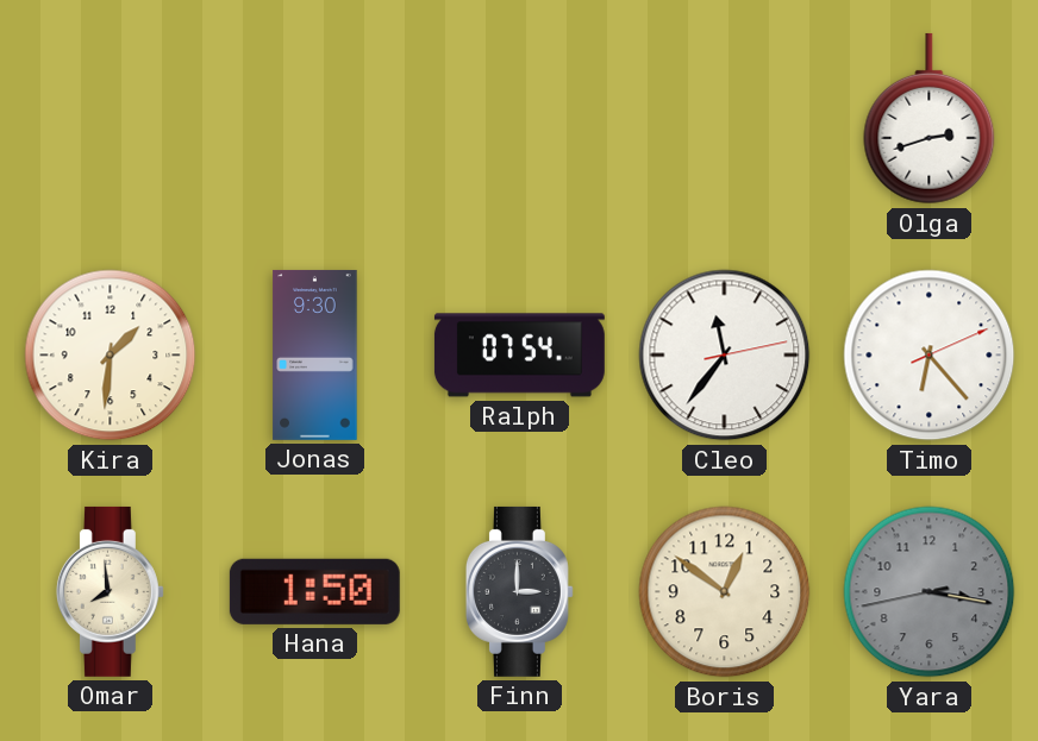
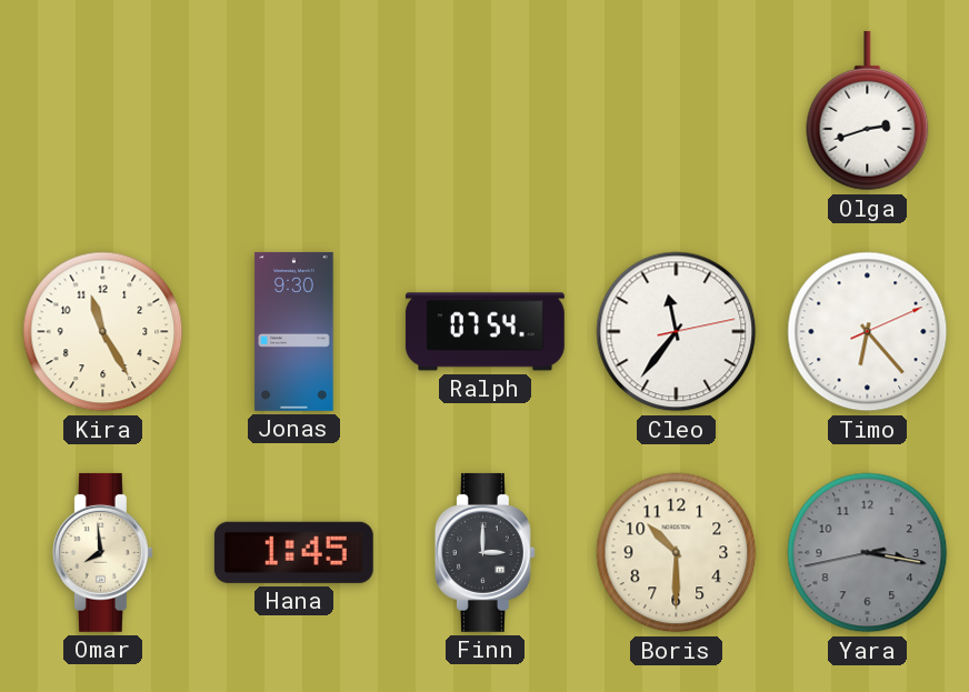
Kira: 1:31 -> 11:25 (103, 332)
Hana: 1:50 -> 1:45 (293, 552)
Boris: 12:51 -> 10:30 (677, 553)
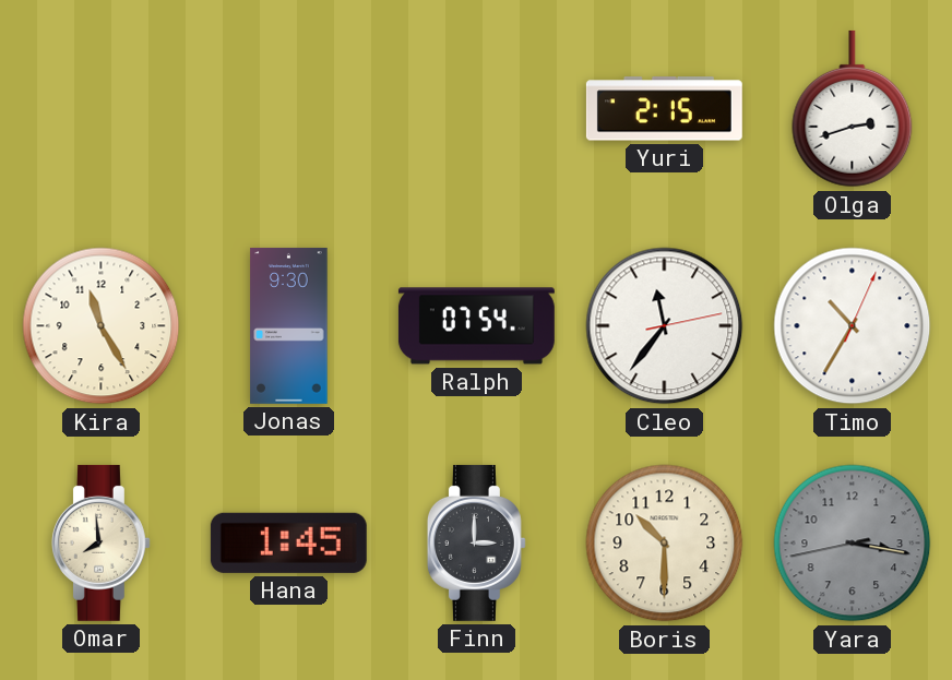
Yuri: none -> 2:15 (664, 109)
Timo: 6:23 -> 10:35 (853, 326)
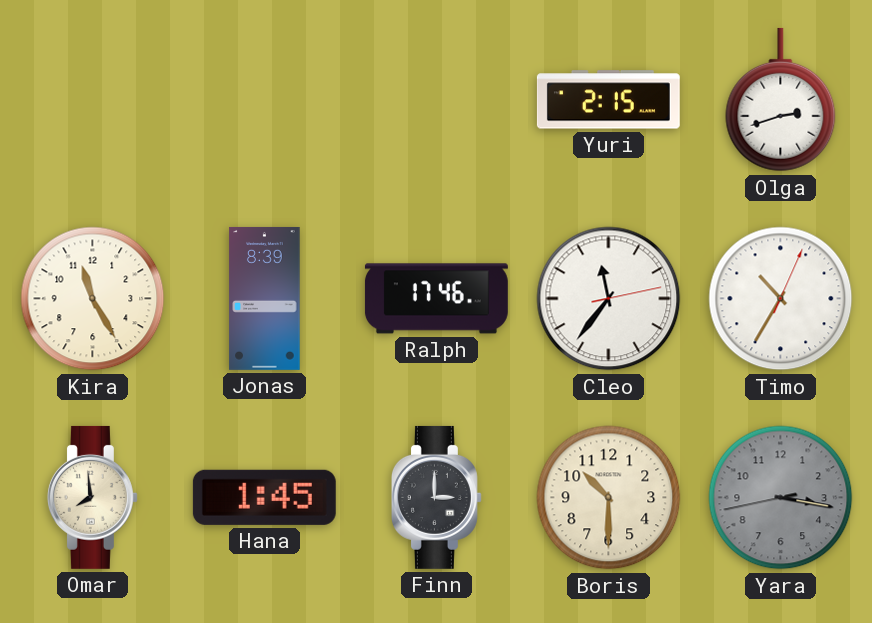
Jonas: 9:30 -> 8:39 (265, 298)
Ralph: 07:54 -> 17:46 (436, 299)
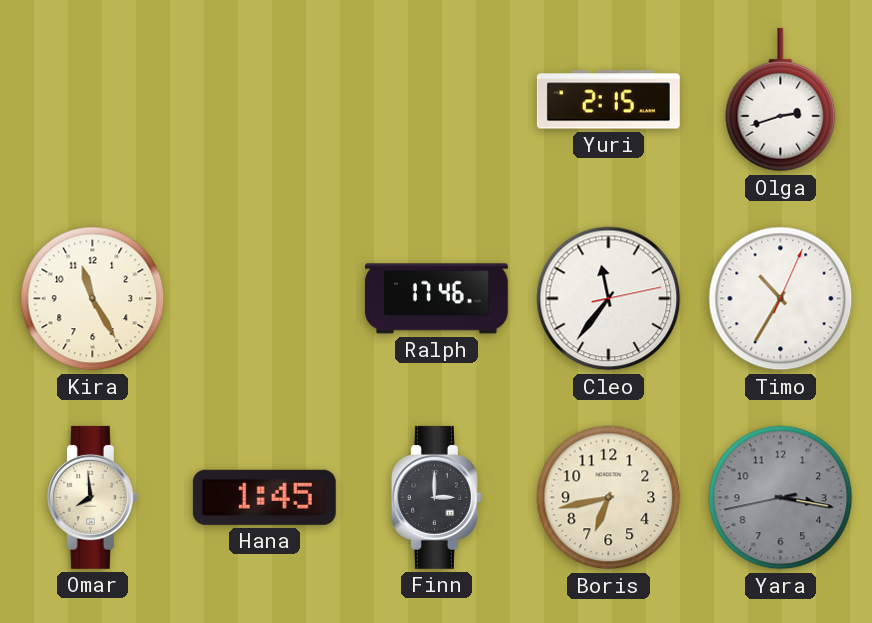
Jonas: 8:39 -> none (265, 298)
Boris: 10:30 -> 6:43 (609, 498)
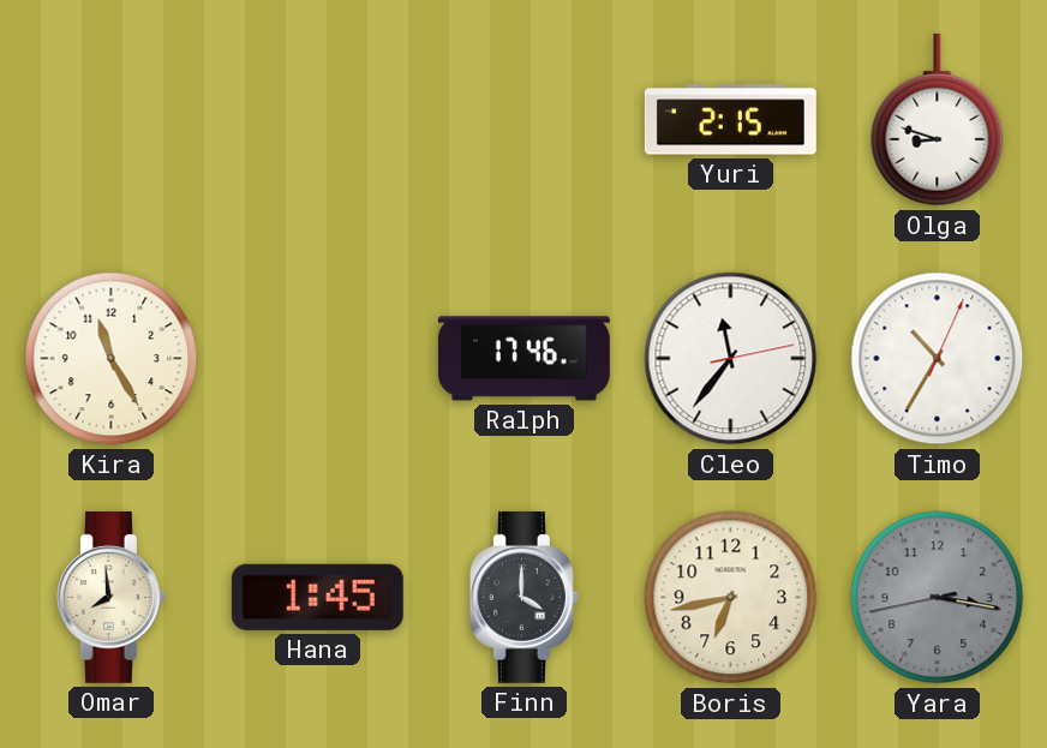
Olga: 2:42 -> 8:48 (938, 120)
Finn: 3:00 -> 4:00 (523, 597)
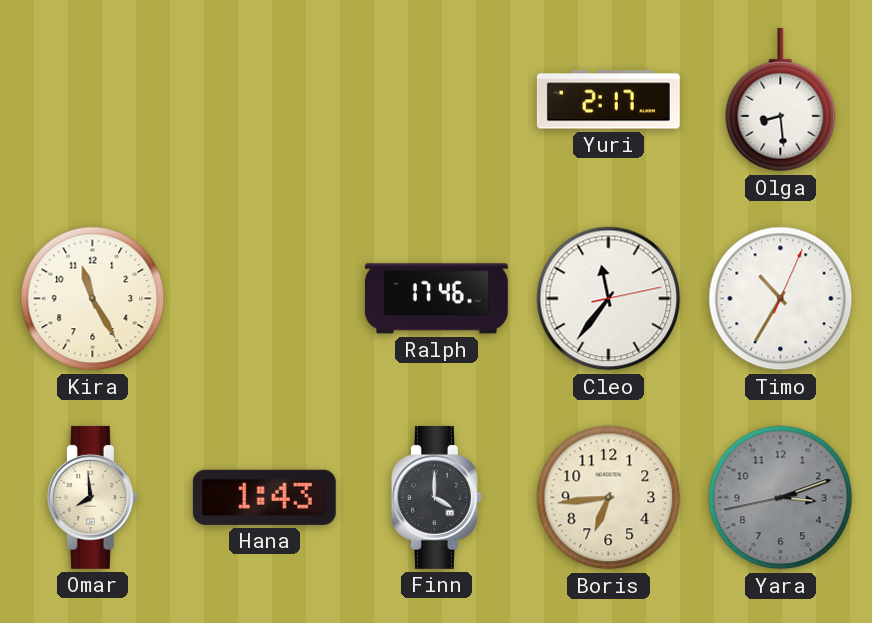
Yuri: 2:15 -> 2:17 (608, 100)
Olga: 8:48 -> 8:29 (781, 100)
Hana: 1:45 -> 1:43 (264, 497)
Boris: 6:43 -> 6:44 (609, 498)
Yara: 3:16 -> 3:11 (781, 498)
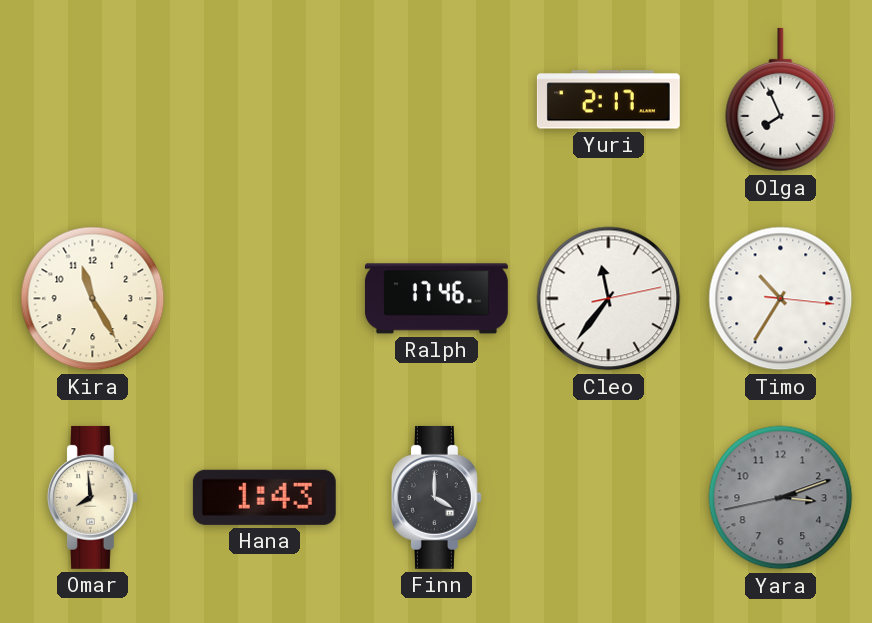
Olga: 8:29 -> 7:56 (781, 100)
Timo: 10:35:04 -> 10:35:16 (781, 299)
Boris: 6:44 -> none (609, 498)
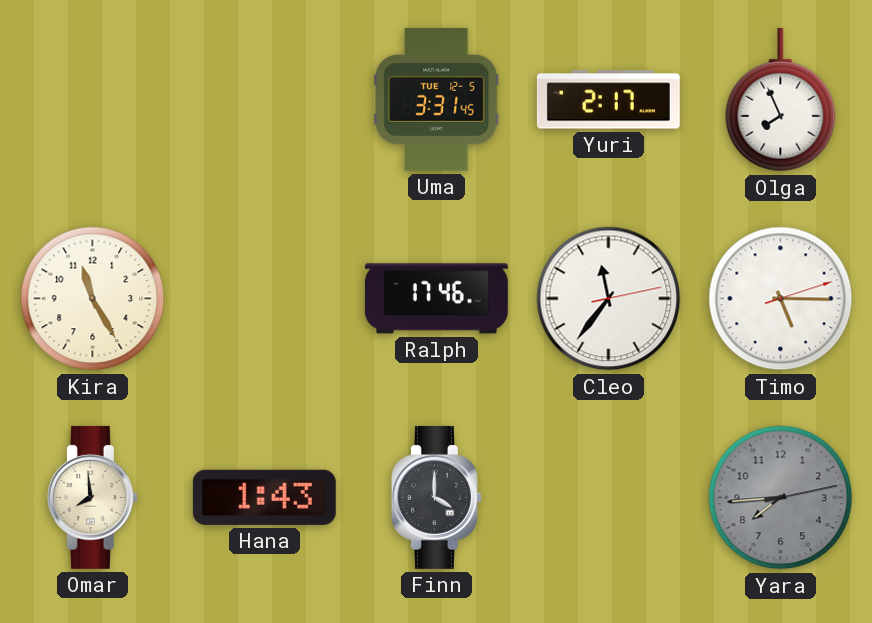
Uma: none -> 3:31 (437, 99)
Timo: 10:35 -> 5:15 (781, 299)
Yara: 3:11 -> 7:44 (781, 498)
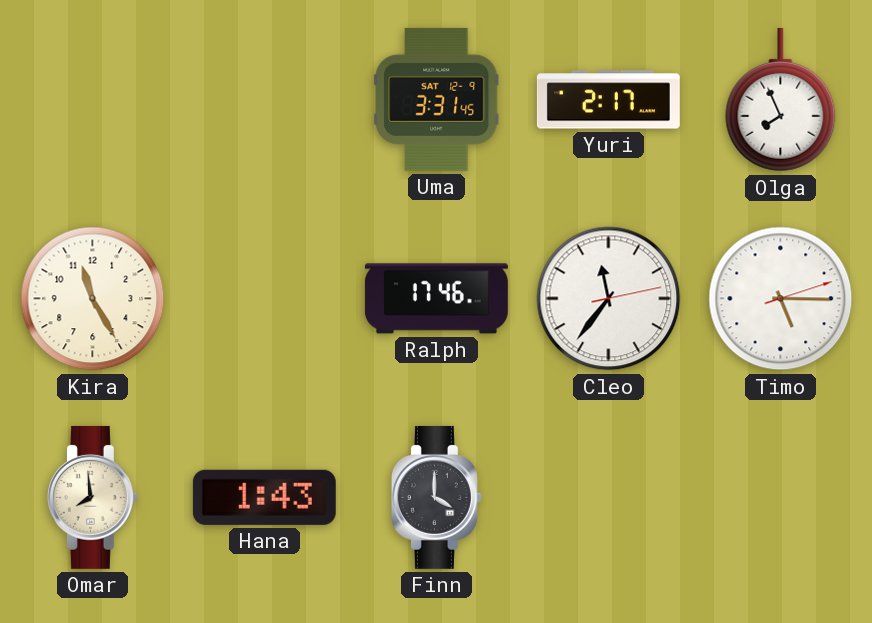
Uma date: TUE 12-5 -> SAT 12-9 (437, 99)
Yara: 7:44 -> none (781, 498)
